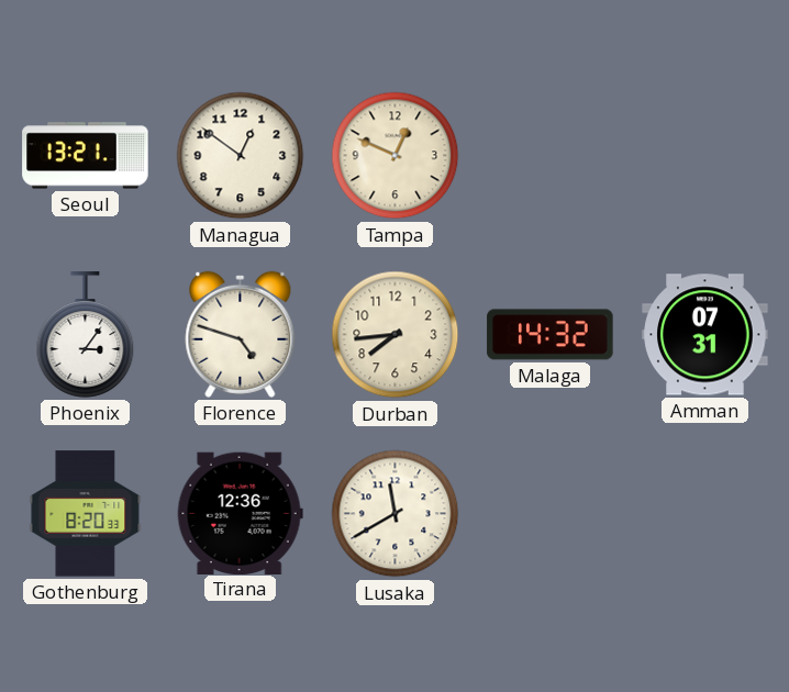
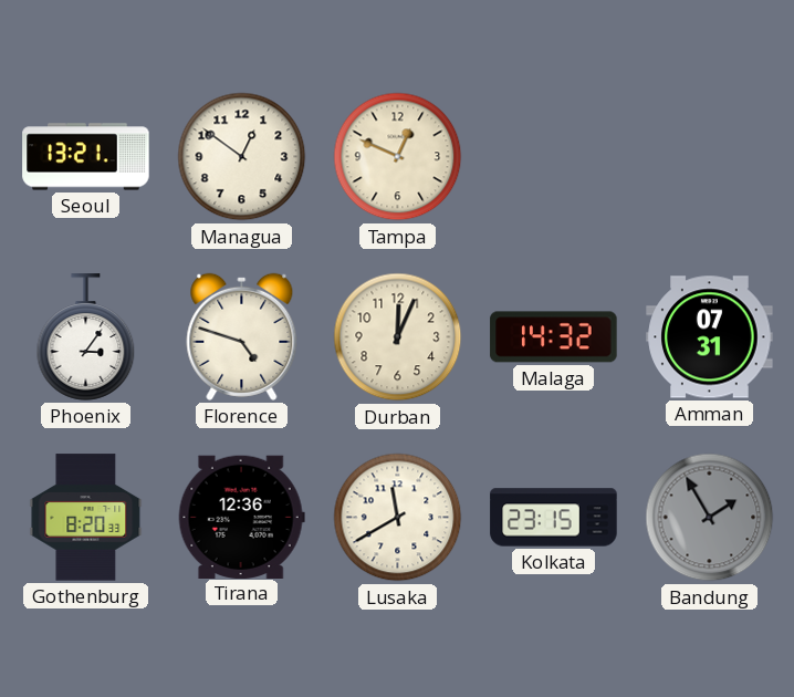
Durban: 7:44 -> 12:04 (398, 337)
Kolkata: none -> 23:15 (554, 518)
Bandung: none -> 1:55 (710, 518)
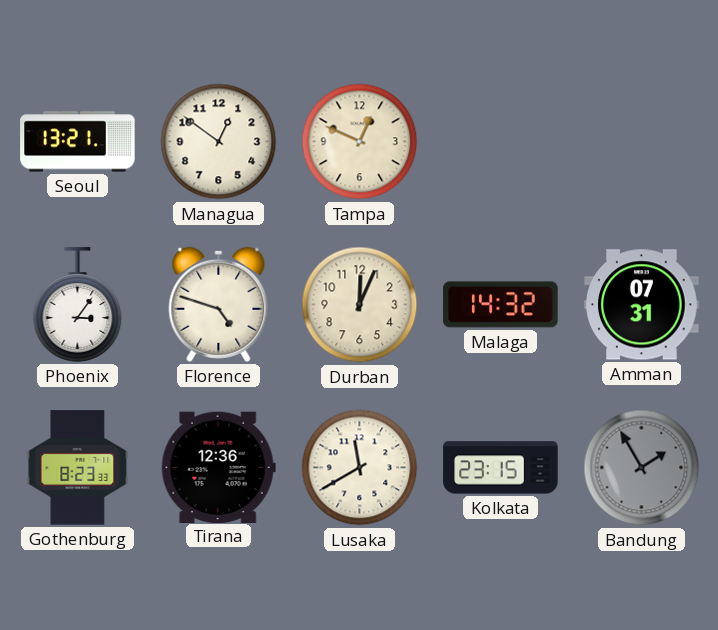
Gothenburg: 8:20 -> 8:23 (78, 468)
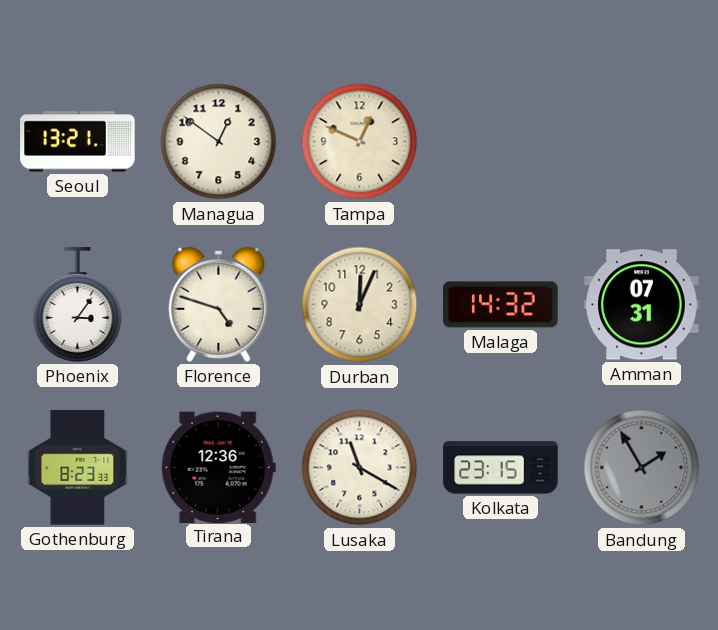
Lusaka: 11:40 -> 11:20 (360, 468)
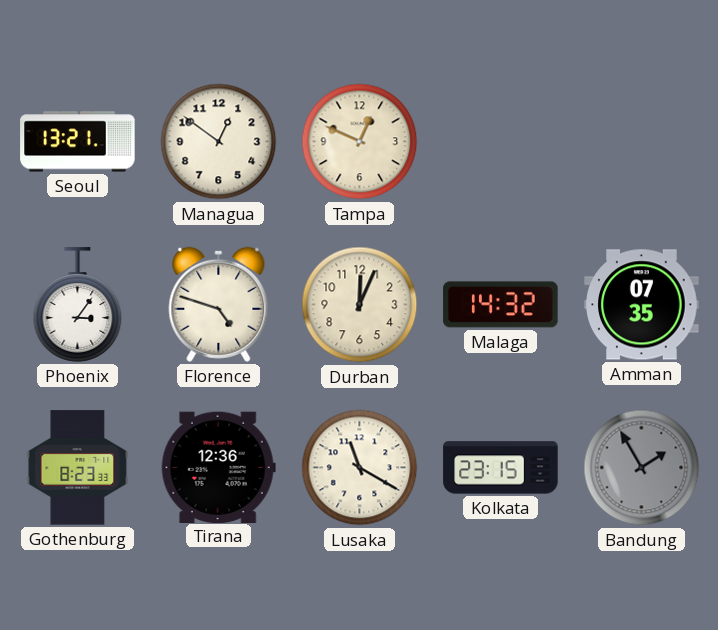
Amman: 07:31 -> 07:35 (642, 305)
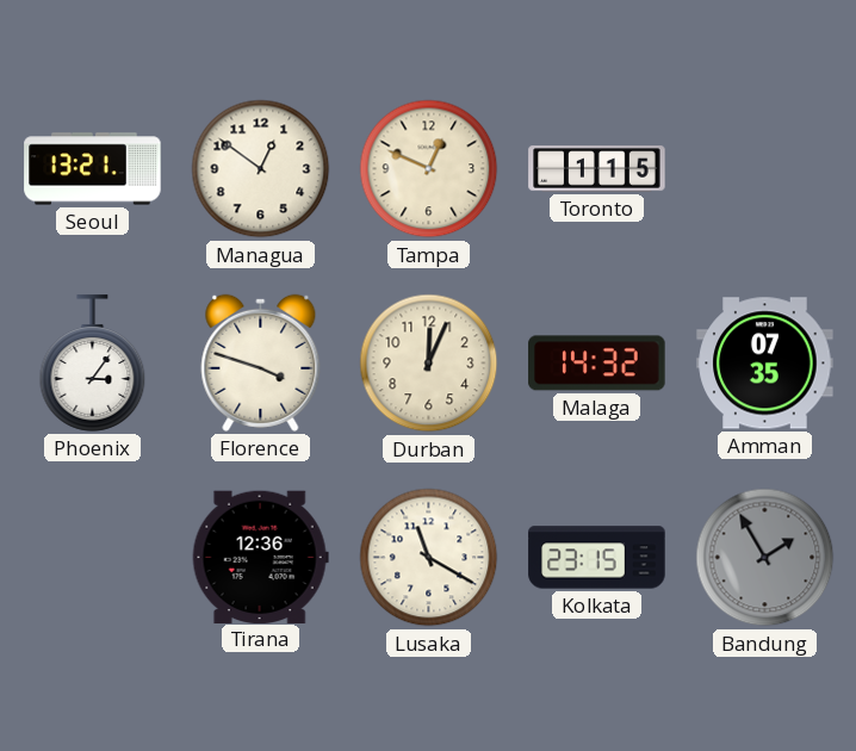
Toronto: none -> 1:15 (597, 169)
Florence: 4:48 -> 3:48 (261, 362)
Gothenburg: 8:23 -> none (78, 468)
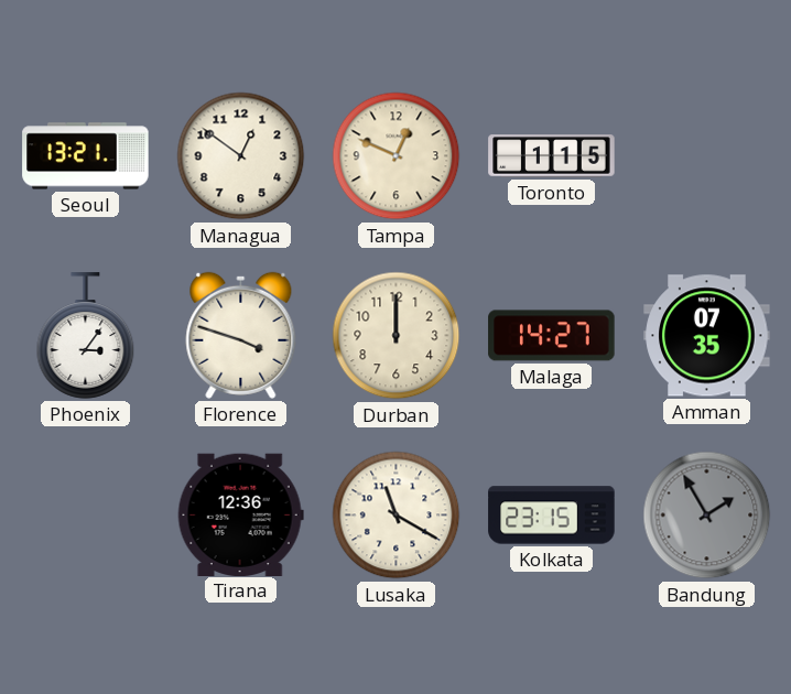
Durban: 12:04 -> 12:00 (397, 336)
Malaga: 14:32 -> 14:27 (552, 336)
